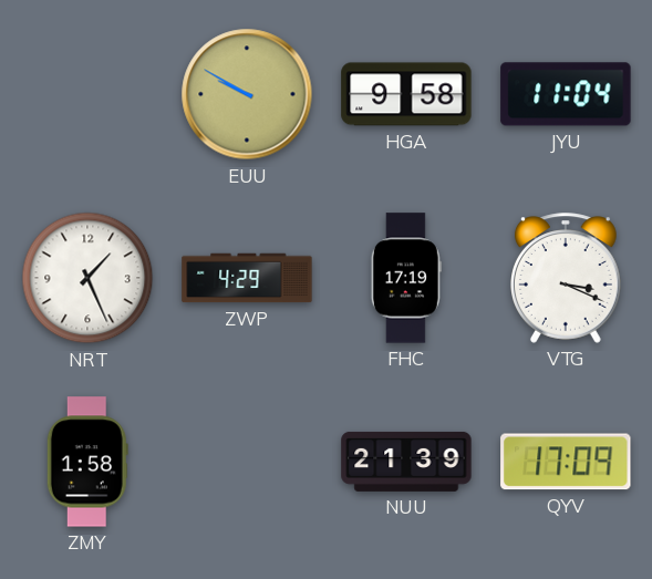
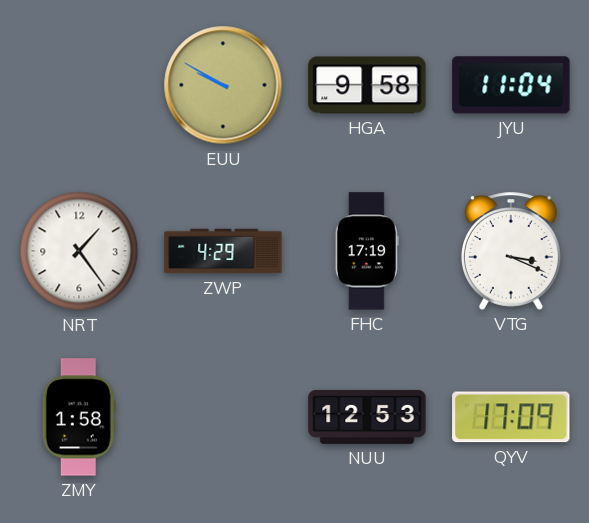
NRT: 1:26 -> 1:24 (79, 251)
NUU: 21:39 -> 12:53 (367, 417)
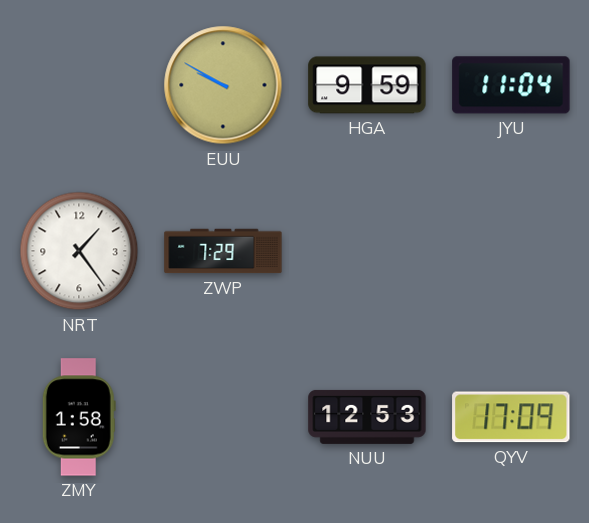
HGA: 9:58 -> 9:59 (367, 85)
ZWP: 4:29 -> 7:29 (223, 251)
FHC: 17:19 -> none (367, 251)
VTG: 3:19 -> none (512, 251)
